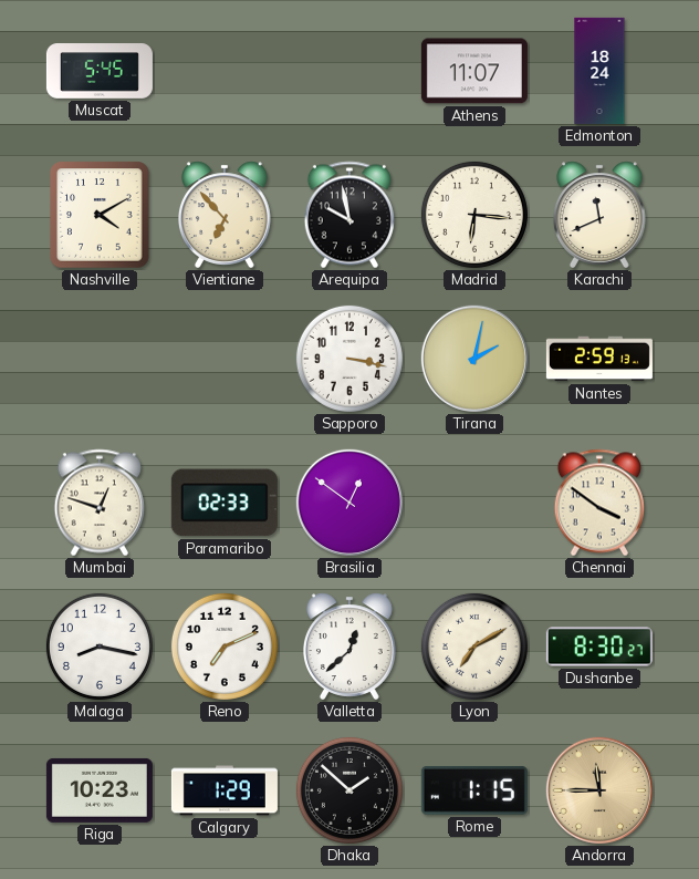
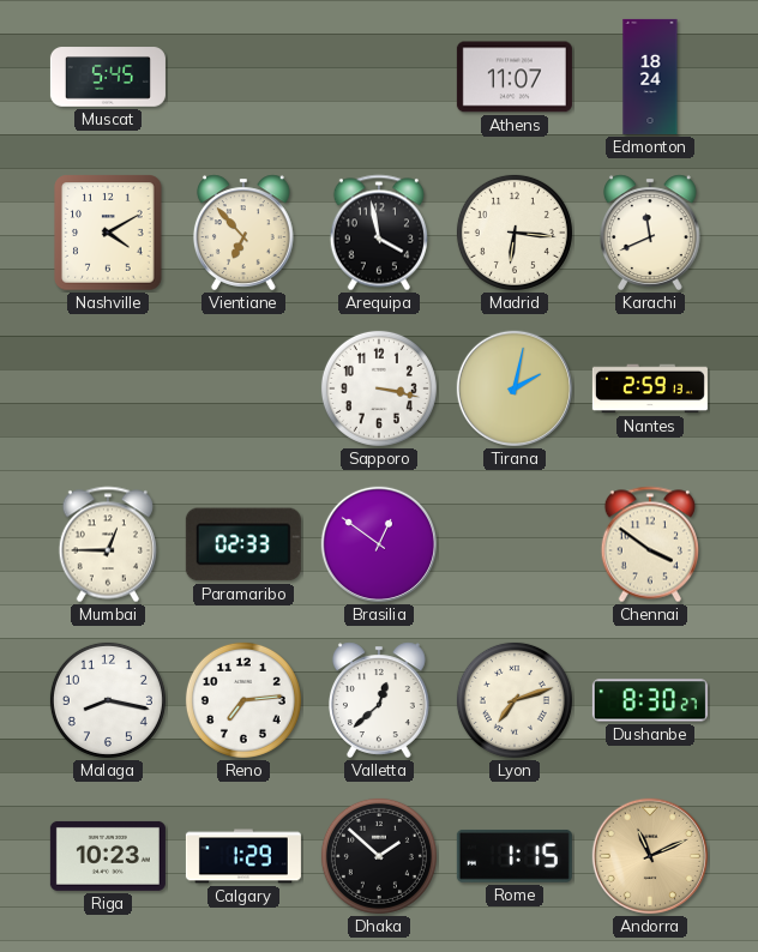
Arequipa: 9:58 -> 3:58 (379, 233)
Mumbai: 12:48 -> 12:45 (108, 544)
Reno: 7:11 -> 7:14 (243, 700)
Lyon: 7:10 -> 7:12 (515, 700)
Andorra: 11:45 -> 11:11 (650, 856)
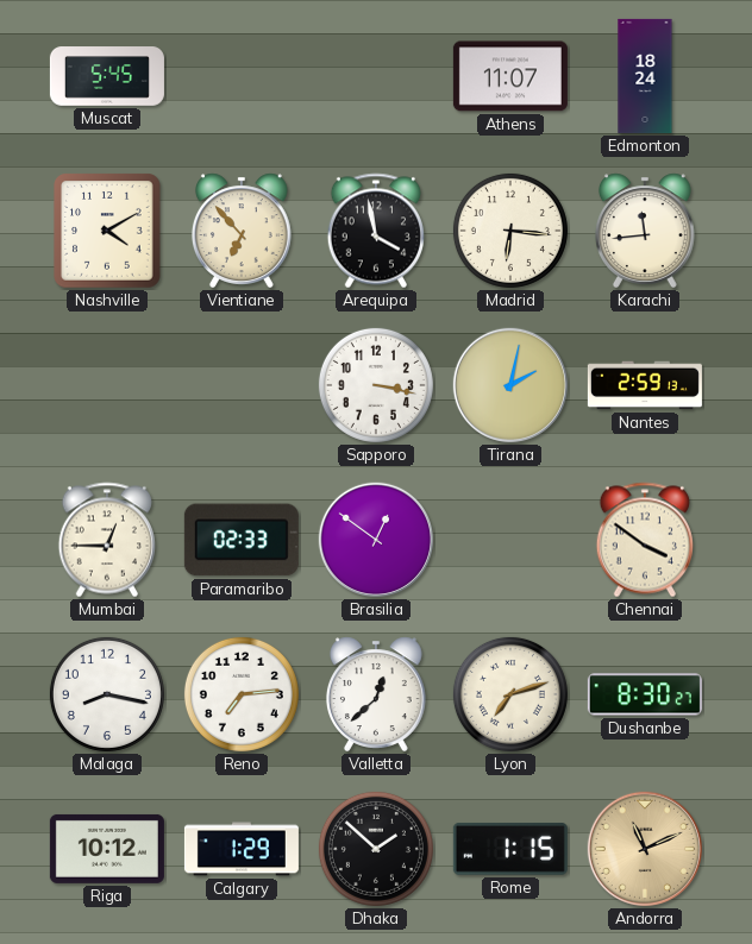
Karachi: 11:41 -> 11:44 (645, 231)
Riga: 10:23 -> 10:12 (107, 849)
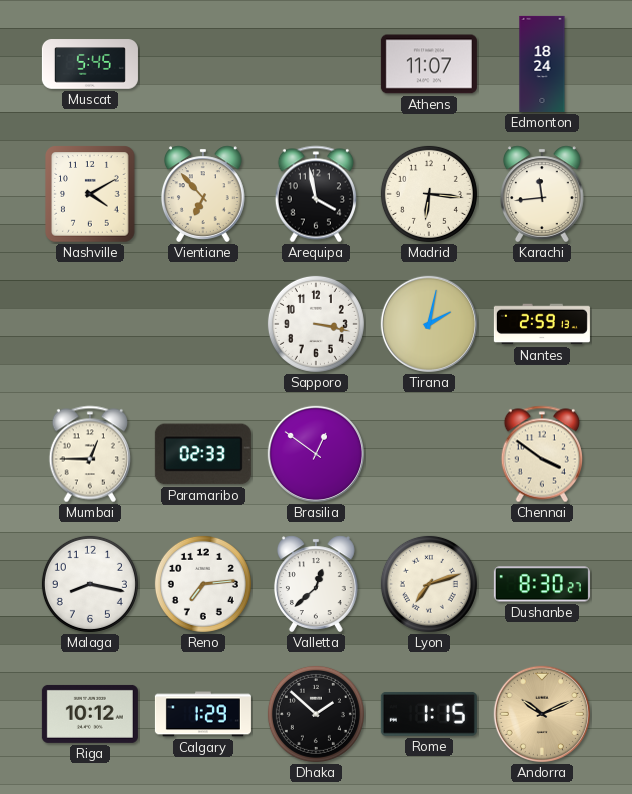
Andorra: 11:11 -> 10:11 (542, 714)
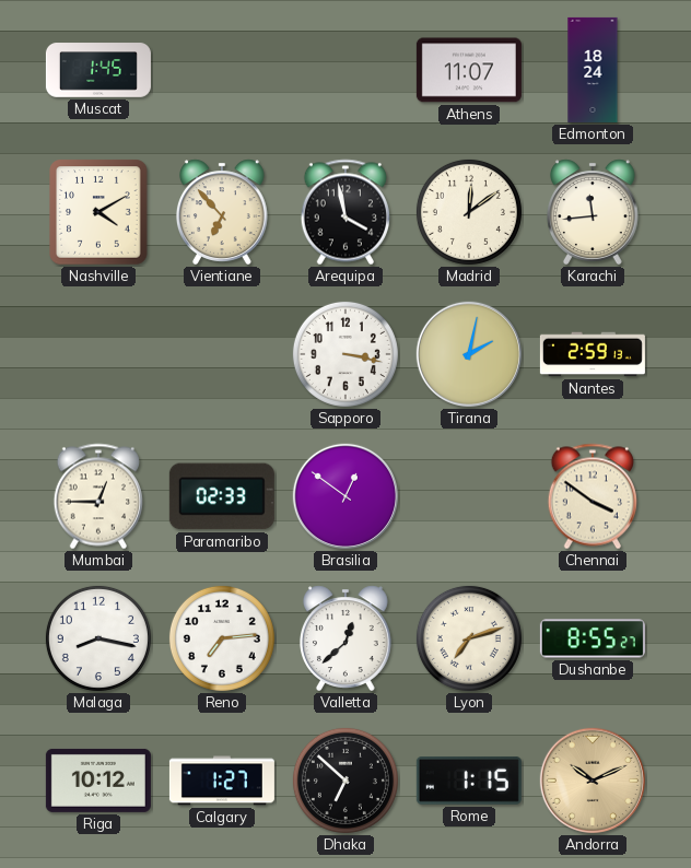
Muscat: 5:45 -> 1:45 (98, 70)
Madrid: 6:16 -> 12:09 (469, 212)
Dushanbe: 8:30 -> 8:55 (593, 638)
Calgary: 1:29 -> 1:27 (222, 781)
Dhaka: 1:52 -> 6:52 (345, 781)
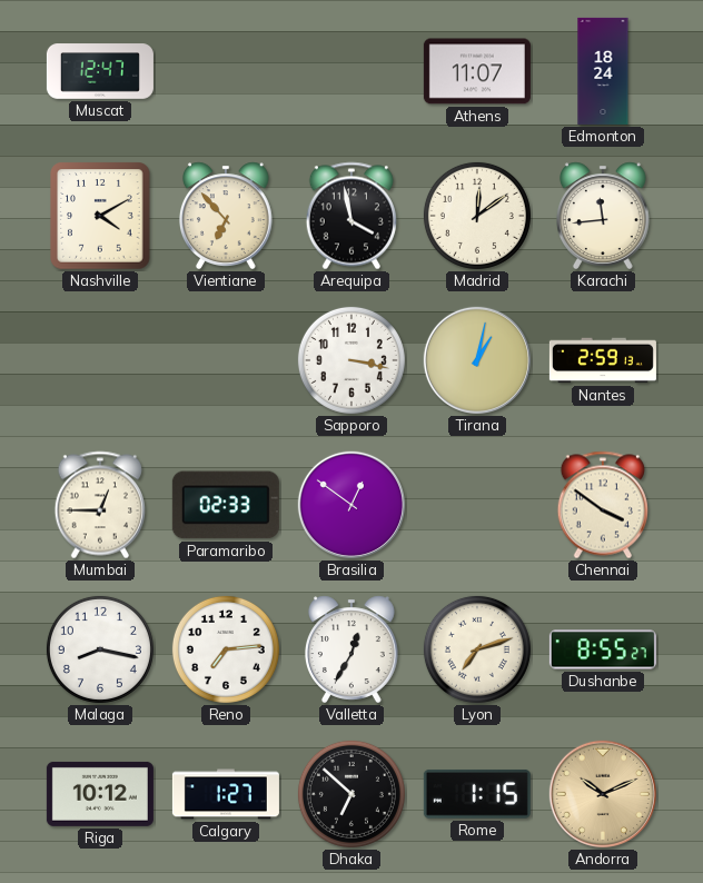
Muscat: 1:45 -> 12:47 (100, 71)
Tirana: 2:02 -> 1:02 (477, 360)
Valletta: 12:38 -> 12:35 (351, 649)
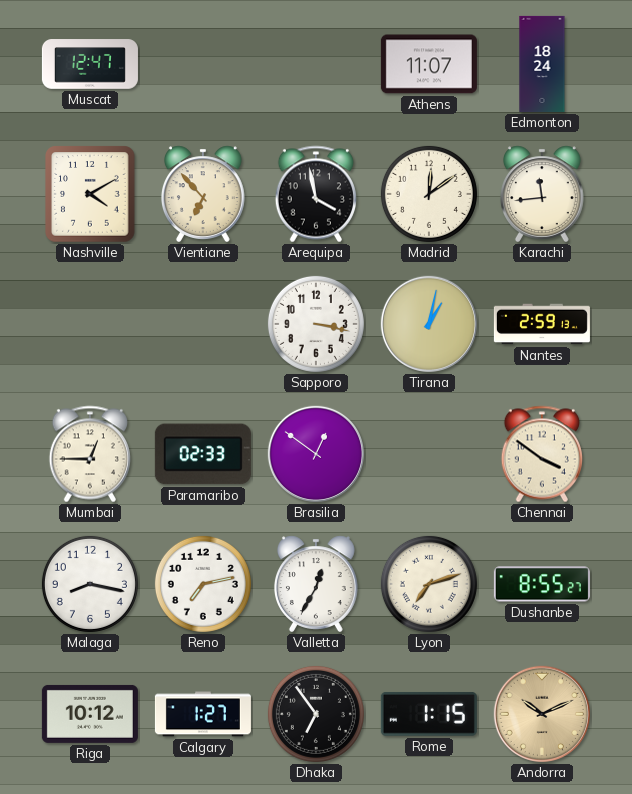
Reno: 7:14 -> 7:13 (203, 584)
Dhaka: 6:52 -> 6:54 (316, 714)
